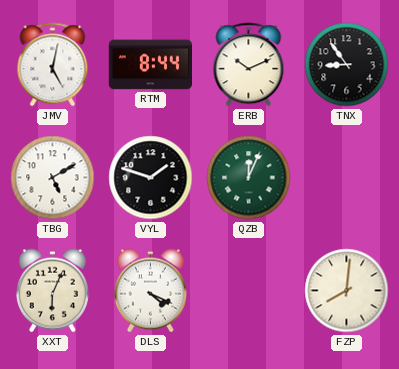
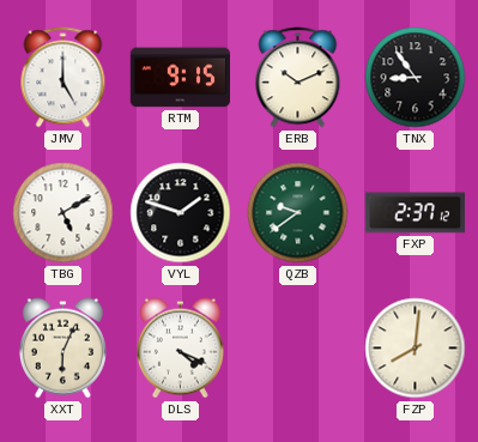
JMV: 5:02 -> 5:00 (63, 78)
RTM: 8:44 -> 9:15 (180, 78)
QZB: 12:04 -> 9:39 (298, 213)
FXP: none -> 2:37 (415, 213)
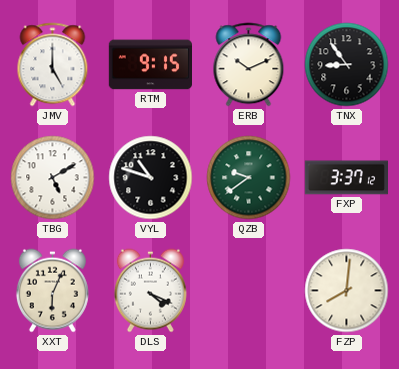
VYL: 1:48 -> 10:48 (151, 178)
FXP: 2:37 -> 3:37 (346, 178)
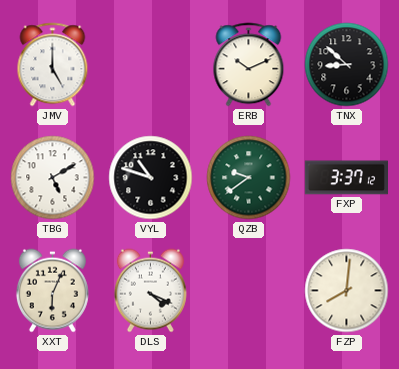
RTM: 9:15 -> none (150, 65)
TNX: 8:54 -> 8:52 (347, 65)
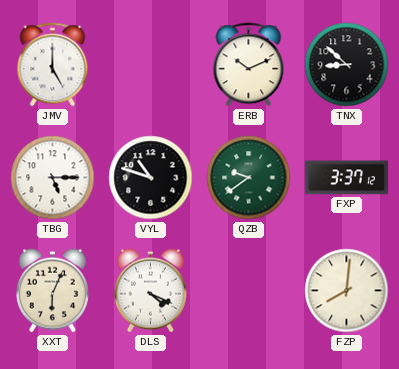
TBG: 5:10 -> 5:15 (53, 178)
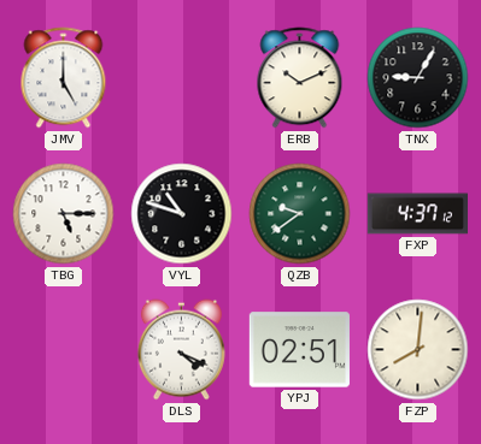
TNX: 8:52 -> 9:05 (418, 78)
FXP: 3:37 -> 4:37 (417, 214)
XXT: 6:04 -> none (52, 291)
YPJ: none -> 02:51 (299, 350)
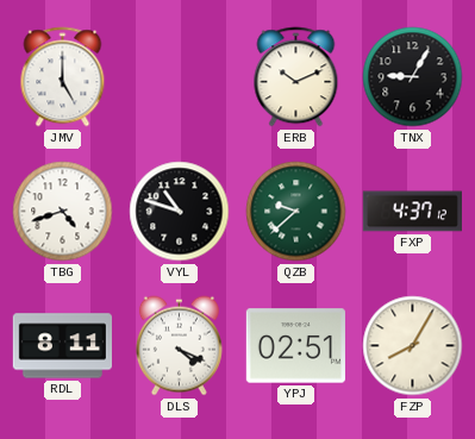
TBG: 5:15 -> 4:42 (63, 212)
QZB: 9:39 -> 9:38 (296, 212)
RDL: none -> 8:11 (62, 346)
FZP: 8:01 -> 8:05 (413, 346)
